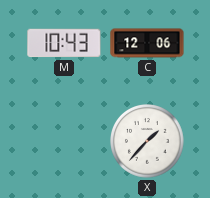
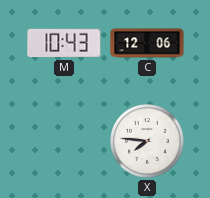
X: 1:37 -> 7:46 (148, 142)
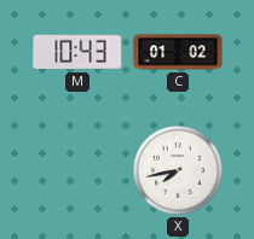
C: 12:06 -> 01:02 (178, 52)
X: 7:46 -> 7:43 (179, 171)
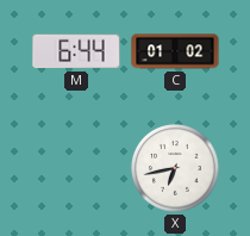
M: 10:43 -> 6:44 (76, 51)
X: 7:43 -> 6:43 (176, 169)
